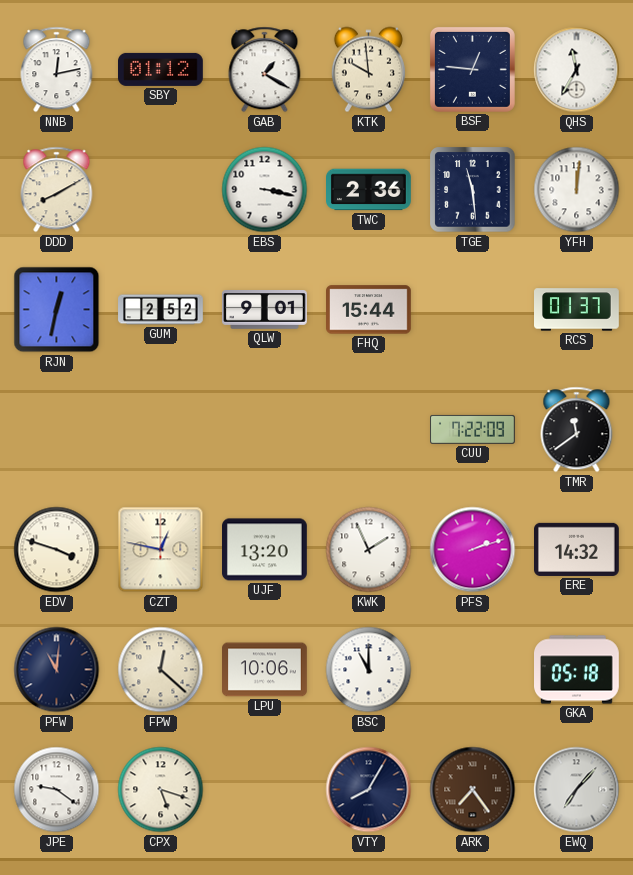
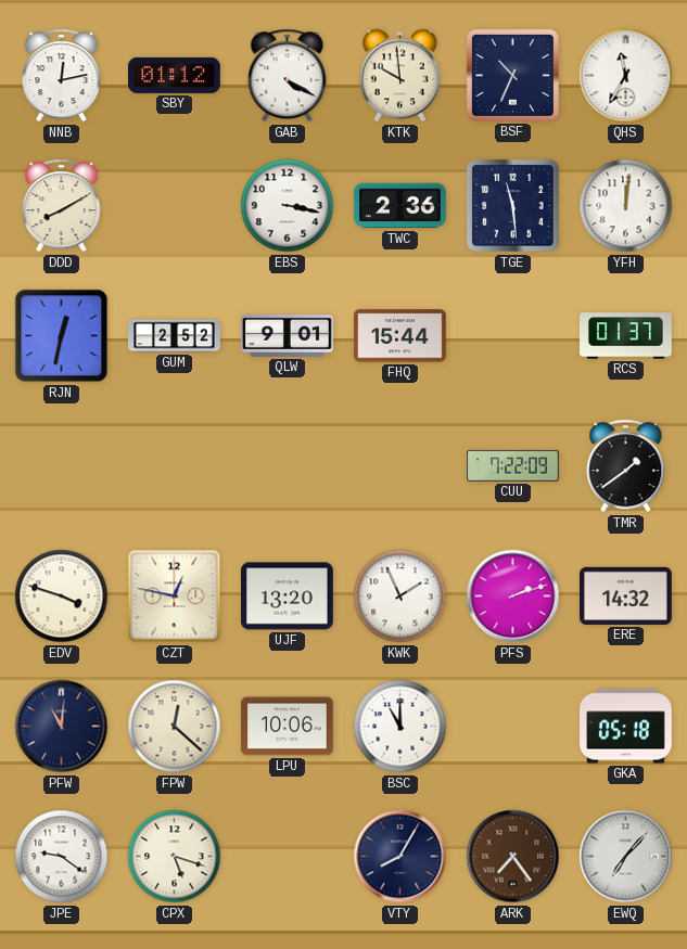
GAB: 1:20 -> 4:20 (288, 76)
BSF: 12:46 -> 10:34 (512, 75)
TMR: 11:39 -> 1:39 (626, 466)
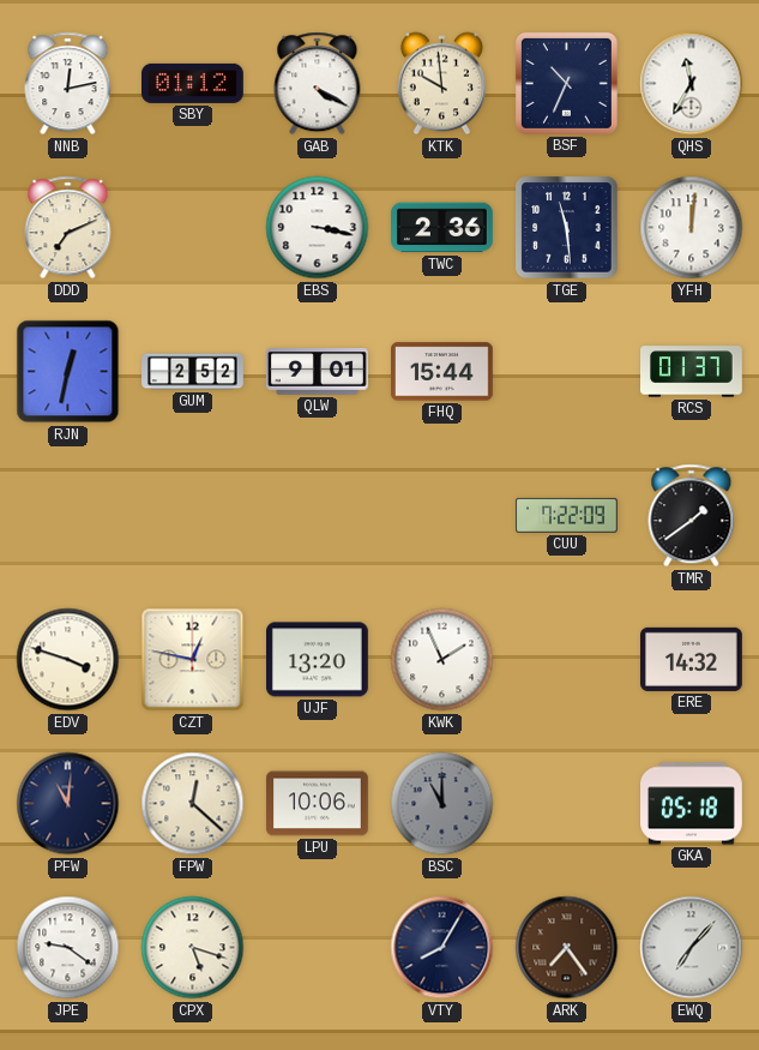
DDD: 8:10 -> 7:11 (68, 228)
PFS: 2:12 -> none (513, 597)
BSC dial: white -> grey (442, 804)
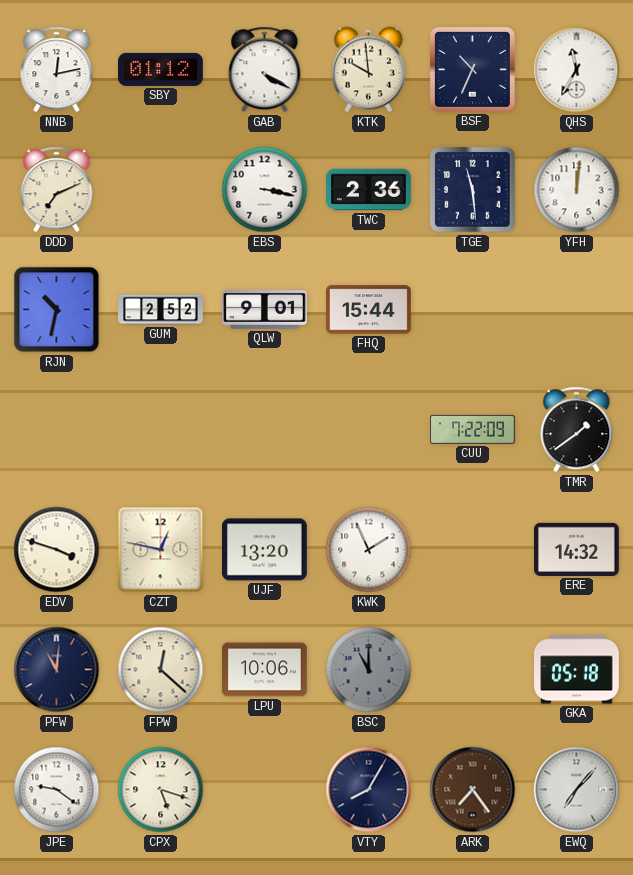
RJN: 12:32 -> 10:32 (57, 310)
RCS: 01:37 -> none (692, 372)
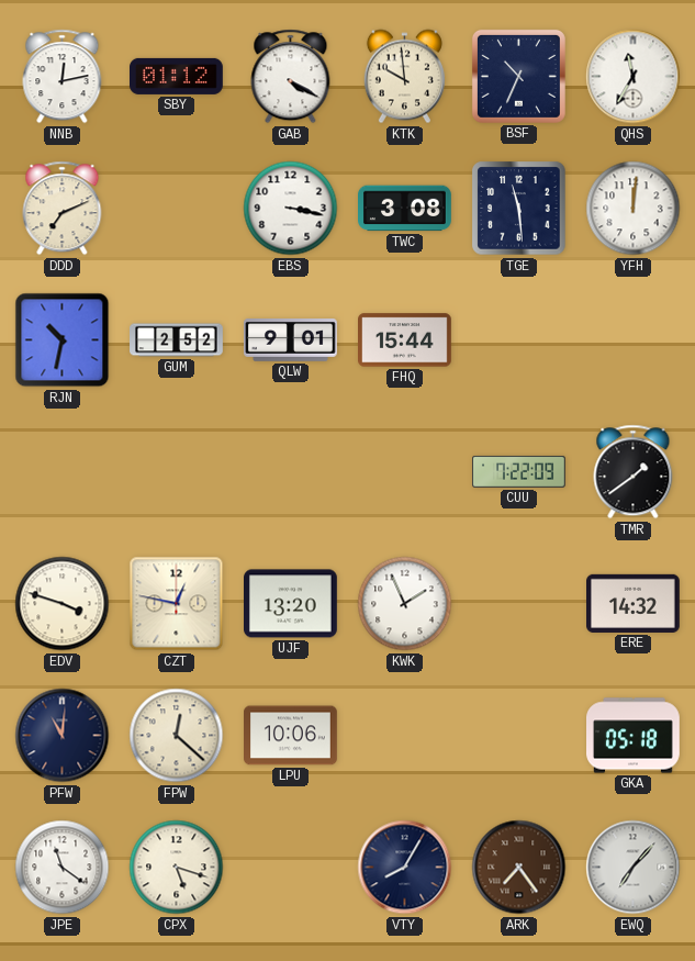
TWC: 2:36 -> 3:08 (405, 209)
BSC: 11:00 -> none (369, 670)
JPE: 9:21 -> 11:21 (63, 868)
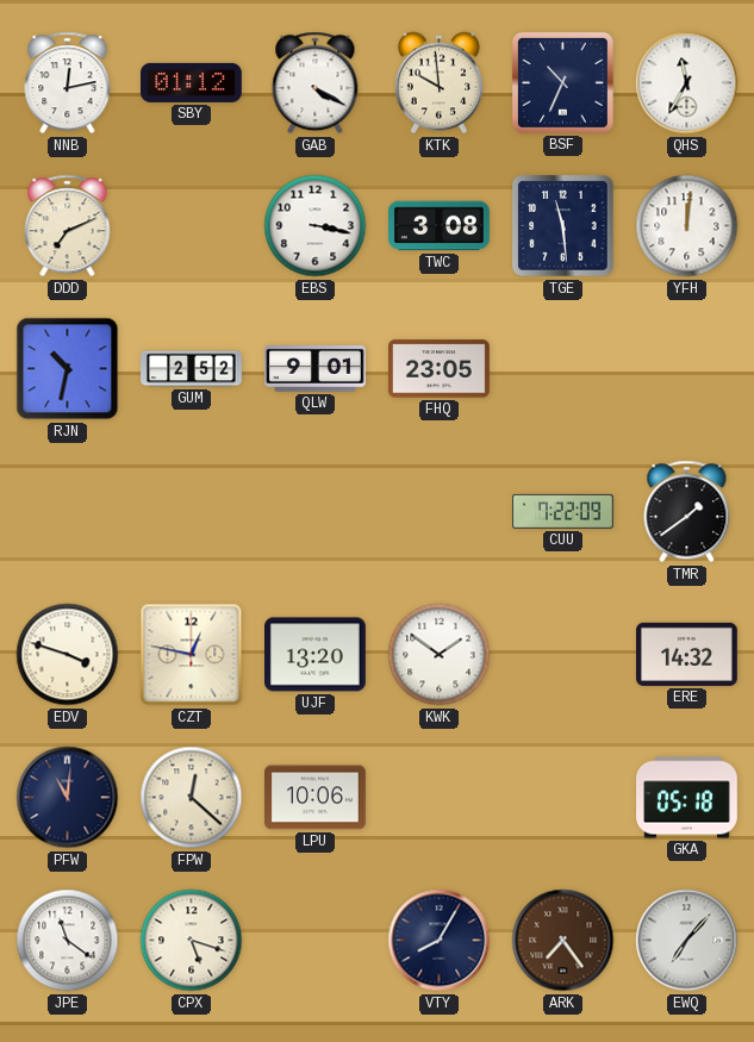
FHQ: 15:44 -> 23:05 (440, 369)
KWK: 1:56 -> 1:51 (440, 655)
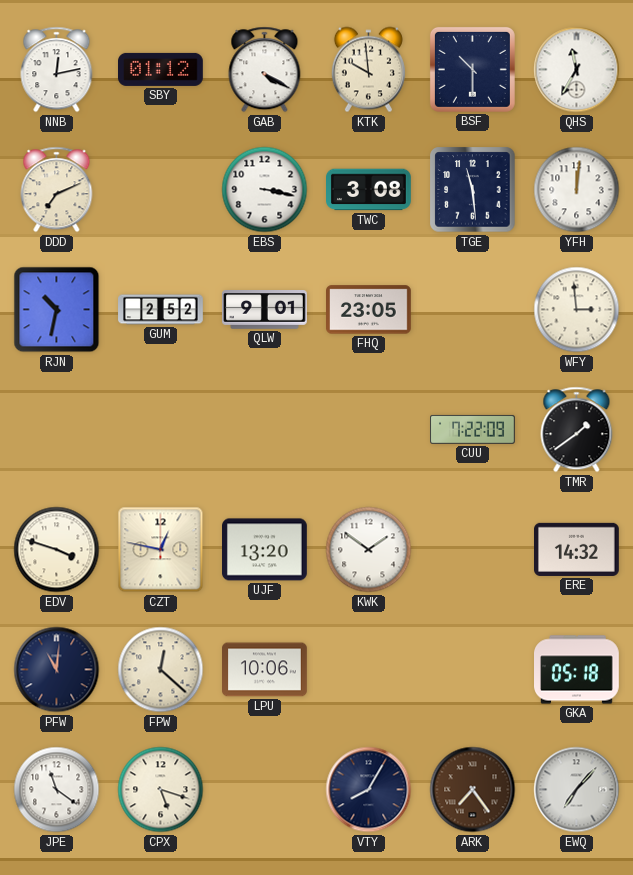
BSF: 10:34 -> 10:30 (472, 69)
WFY: none -> 2:59 (577, 310)
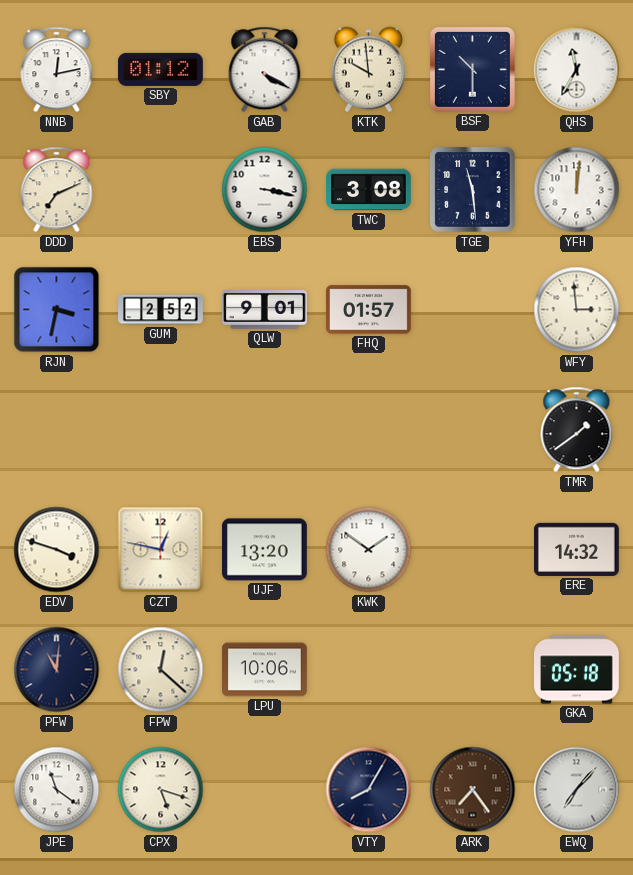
RJN: 10:32 -> 3:32 (57, 310)
FHQ: 23:05 -> 01:57 (369, 310)
CUU: 7:22 -> none (473, 429)
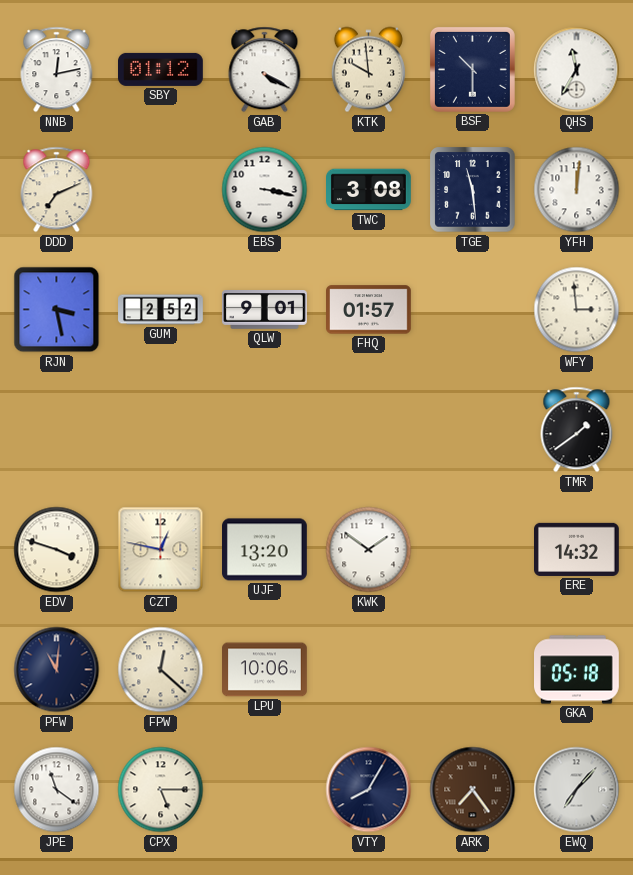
RJN: 3:32 -> 3:28 (57, 310)
CPX: 5:18 -> 5:15 (161, 790)
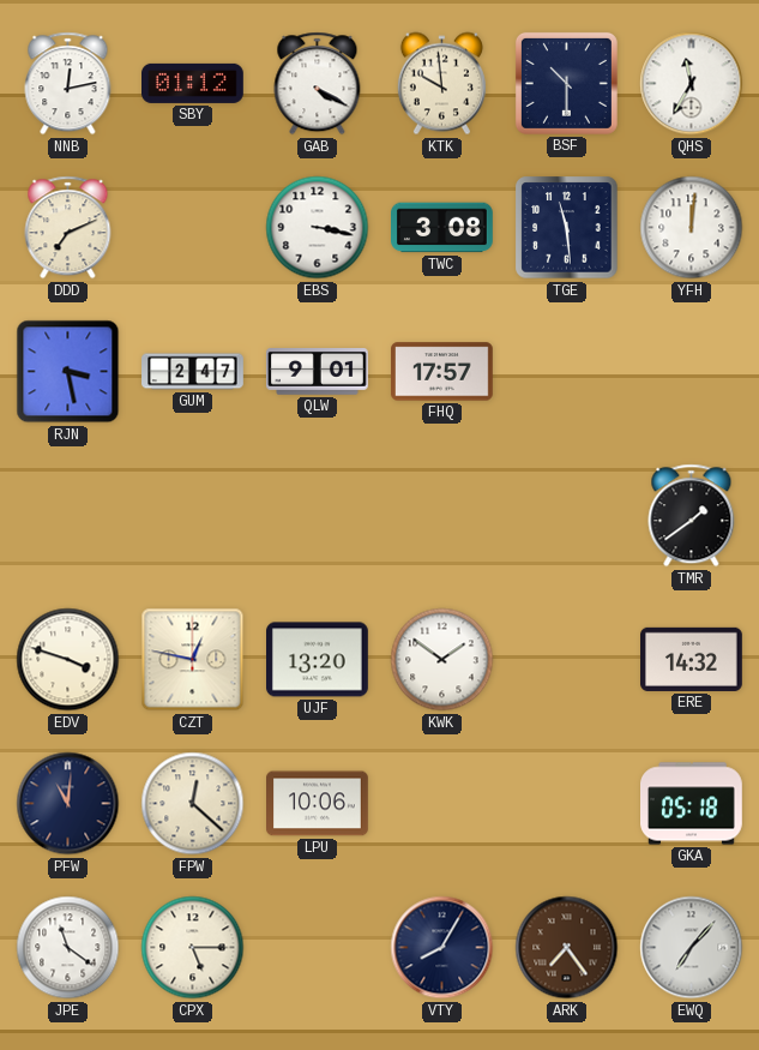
GUM: 2:52 -> 2:47 (193, 372)
FHQ: 01:57 -> 17:57 (442, 372)
WFY: 2:59 -> none (577, 310)
